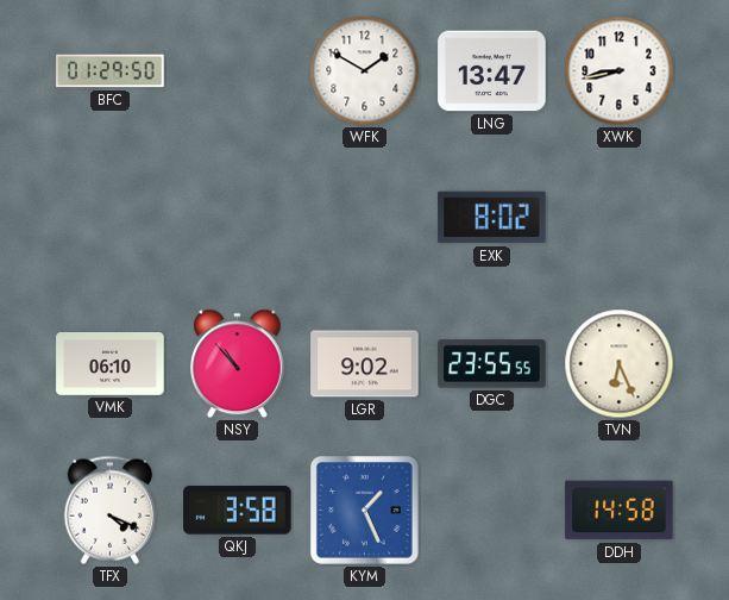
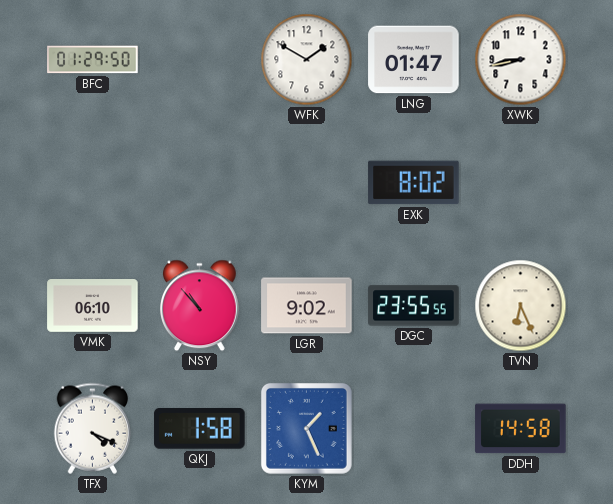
LNG: 13:47 -> 01:47 (414, 60)
QKJ: 3:58 -> 1:58 (200, 429)
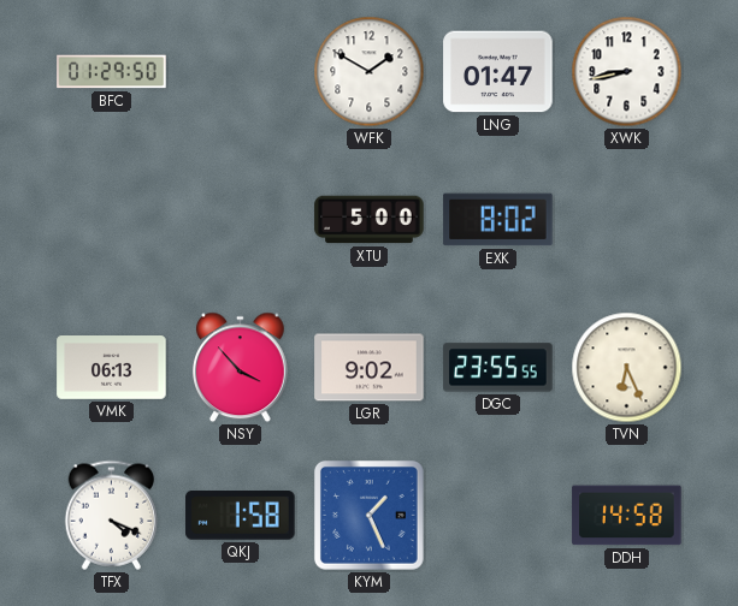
XTU: none -> 5:00 (370, 220)
VMK: 06:10 -> 06:13 (112, 368)
NSY: 10:53 -> 3:53 (241, 368)
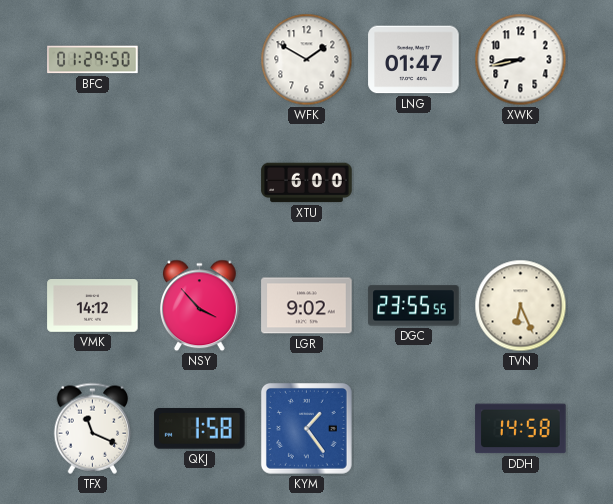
XTU: 5:00 -> 6:00 (307, 183)
EXK: 8:02 -> none (498, 220)
VMK: 06:13 -> 14:12 (93, 306)
TFX: 4:19 -> 11:19 (93, 428)
KYM: 1:26 -> 1:24 (306, 428)
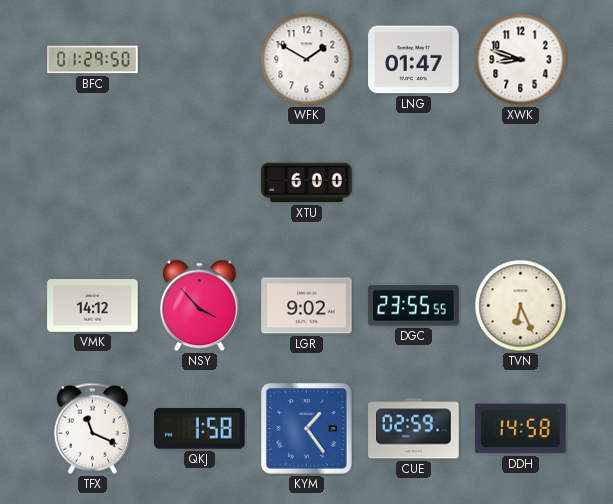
XWK: 8:43 -> 8:48 (521, 60)
CUE: none -> 02:59 (414, 429)
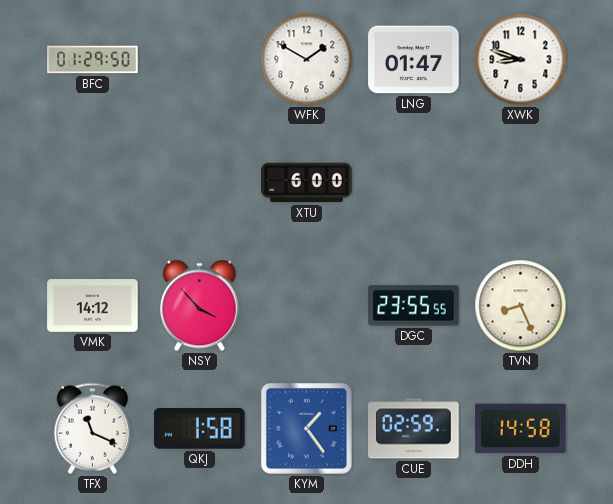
LGR: 9:02 -> none (307, 306)
TVN: 6:26 -> 8:26 (521, 306)
